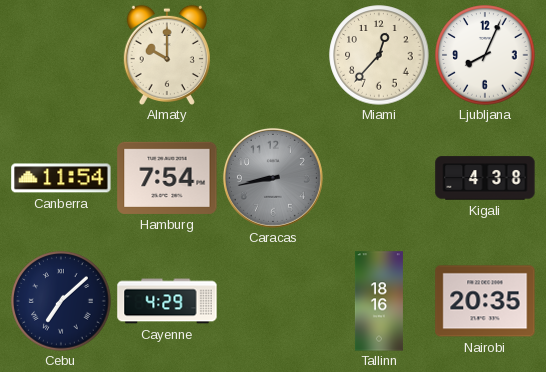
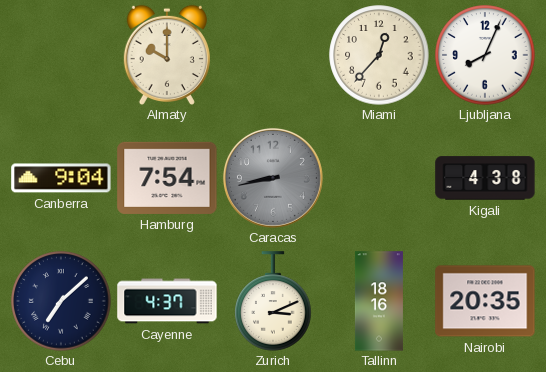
Canberra: 11:54 -> 9:04 (61, 178)
Cayenne: 4:29 -> 4:37 (167, 301)
Zurich: none -> 3:11 (273, 301)
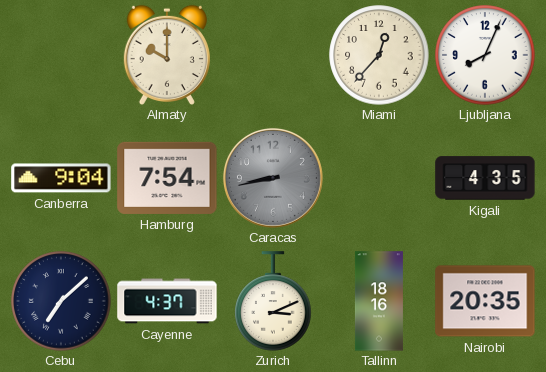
Kigali: 4:38 -> 4:35 (485, 178)
